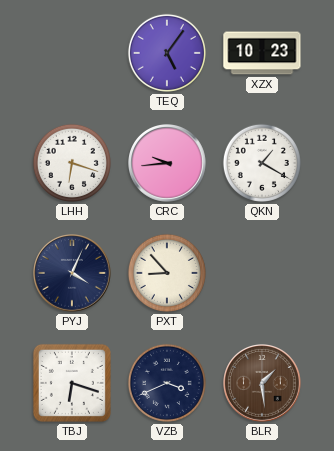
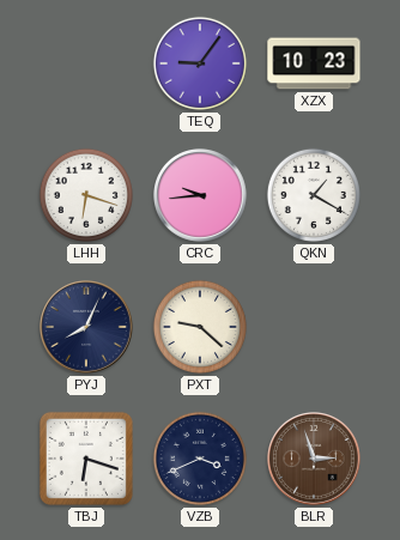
TEQ: 5:06 -> 9:06 (200, 63)
PYJ: 4:04 -> 8:04 (87, 328)
PXT: 8:53 -> 9:22 (200, 327)
BLR: 1:29 -> 2:57 (315, 460)
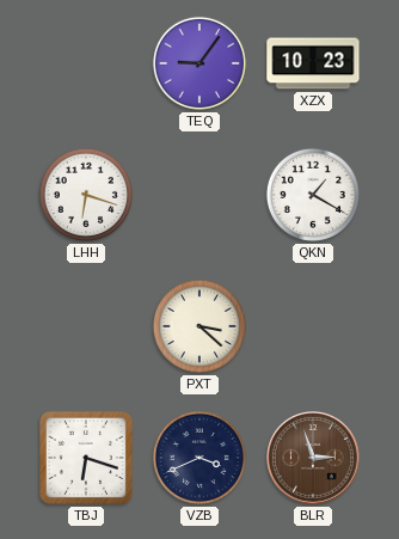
CRC: 9:44 -> none (201, 196)
PYJ: 8:04 -> none (87, 328)
PXT: 9:22 -> 3:22 (199, 326)
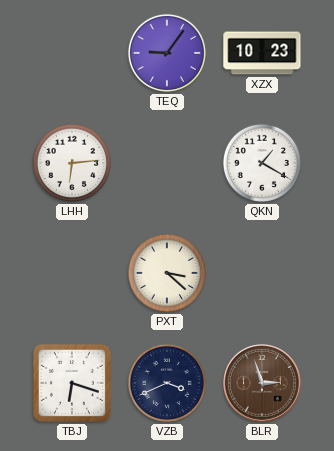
LHH: 6:18 -> 6:14 (72, 163)
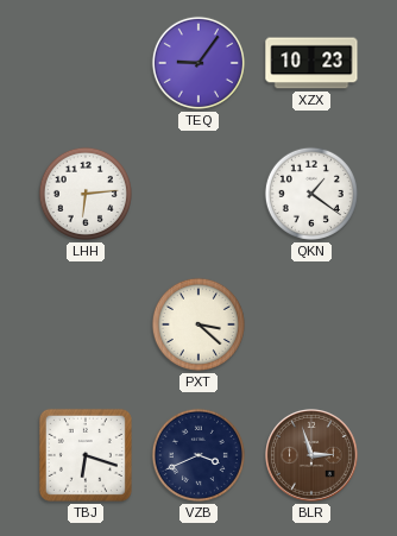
QKN: 1:20 -> 1:21 (311, 194)
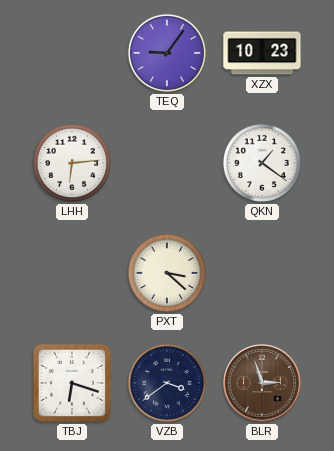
VZB: 3:41 -> 3:39 (167, 383)
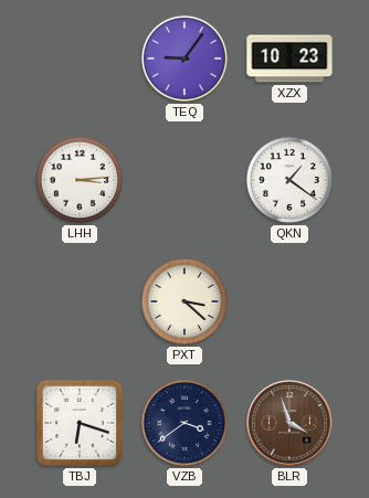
LHH: 6:14 -> 3:14 (80, 180)
BLR: 2:57 -> 3:57 (291, 424)
